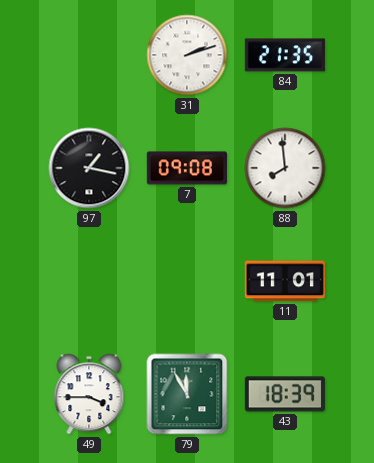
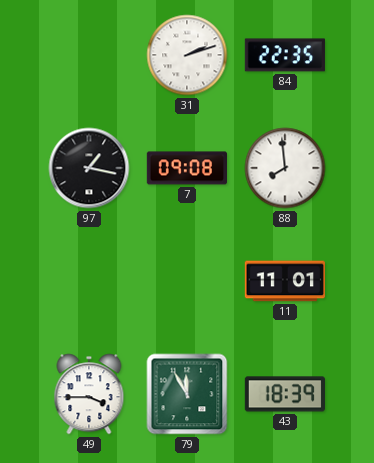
84: 21:35 -> 22:35 (284, 55)
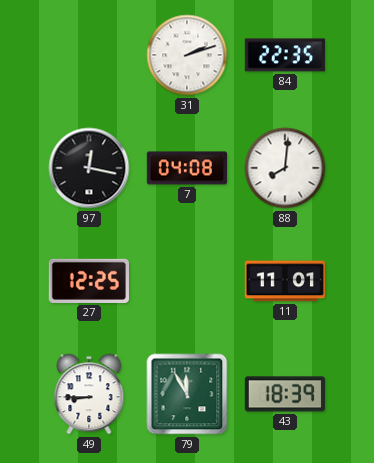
97: 1:17 -> 12:17 (89, 168)
7: 09:08 -> 04:08 (186, 168)
88: 7:59 -> 8:01 (285, 168)
27: none -> 12:25 (89, 281)
49: 3:45 -> 8:45 (89, 394)
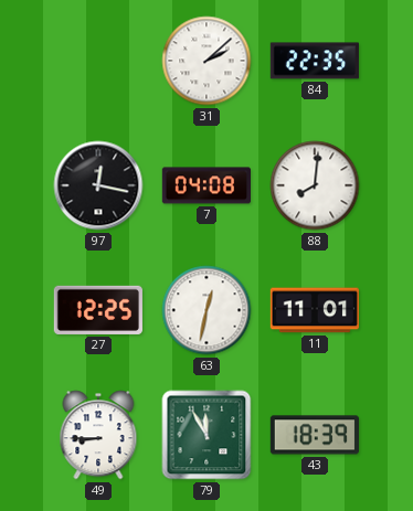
31: 2:12 -> 2:08 (206, 61)
63: none -> 12:32 (206, 310)
